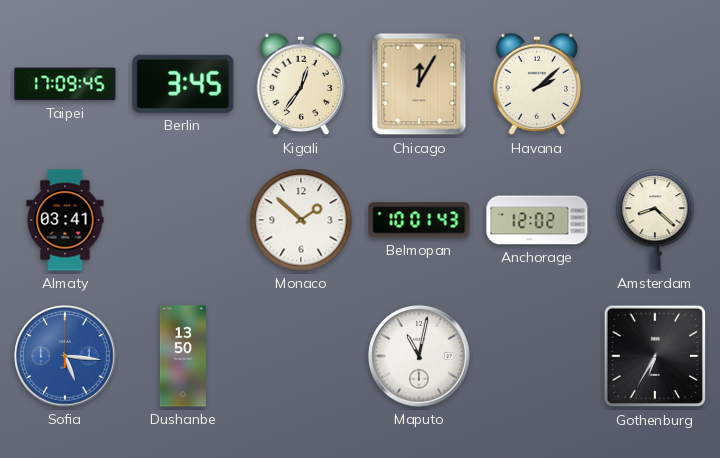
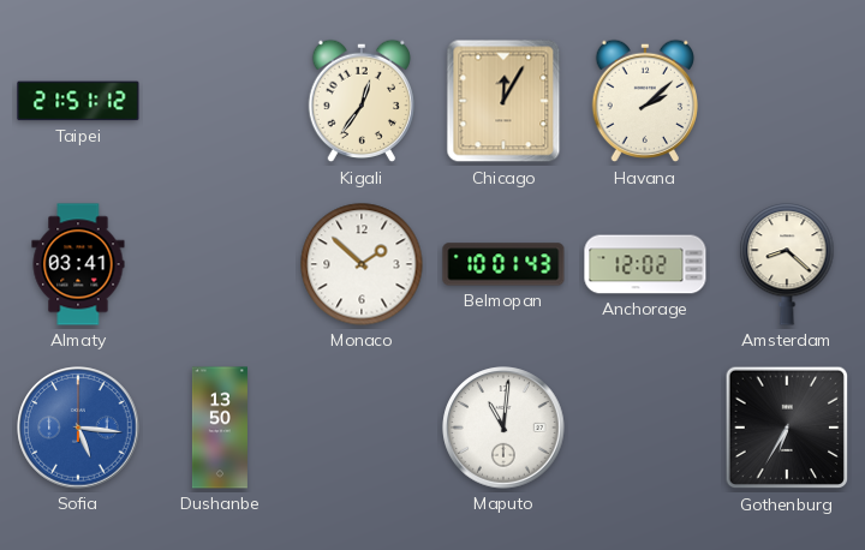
Taipei: 17:09 -> 21:51 (78, 101)
Berlin: 3:45 -> none (183, 84)
Maputo: 11:02 -> 11:01 (503, 428)
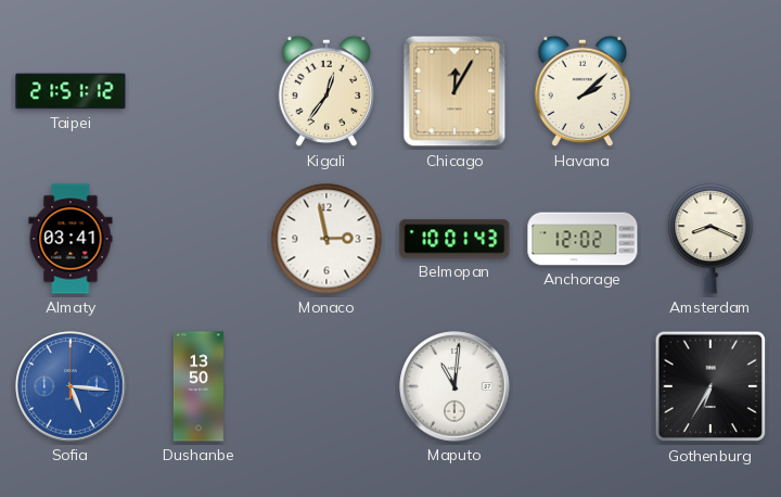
Monaco: 1:52 -> 2:58 (327, 239)
Amsterdam: 8:22 -> 8:19 (710, 239)
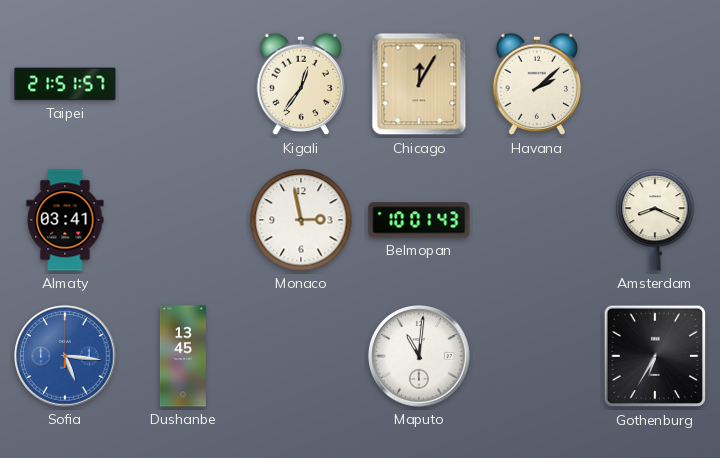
Taipei: 21:51:12 -> 21:51:57 (65, 84)
Anchorage: 12:02 -> none (582, 239)
Dushanbe: 13:50 -> 13:45 (183, 356)
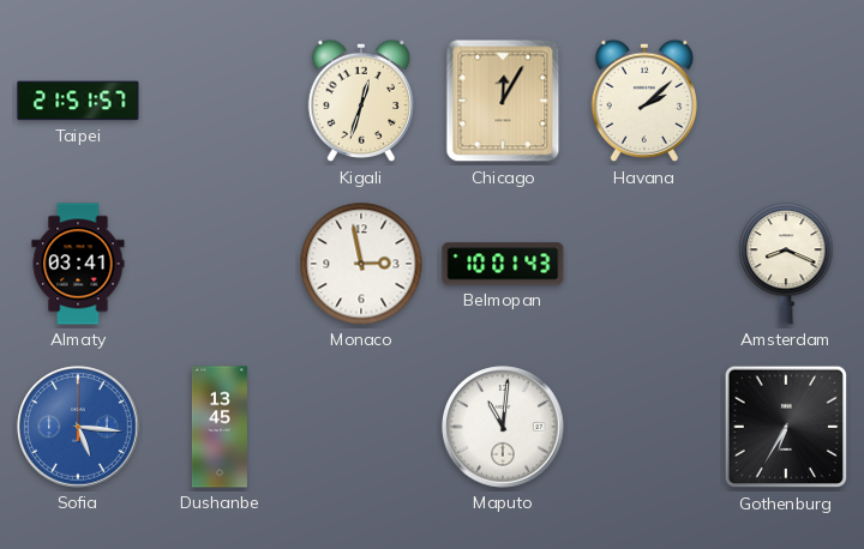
Kigali: 12:36 -> 12:33 (360, 101)
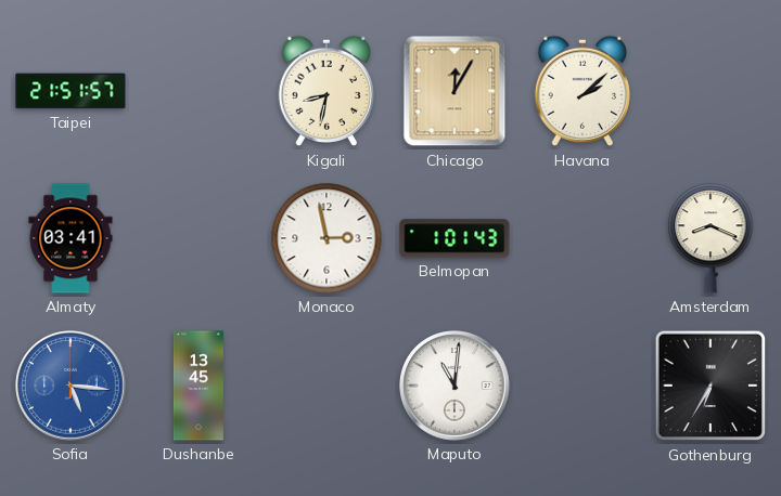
Kigali: 12:33 -> 8:32 (325, 91)
Belmopan: 10:01 -> 1:01 (454, 238)
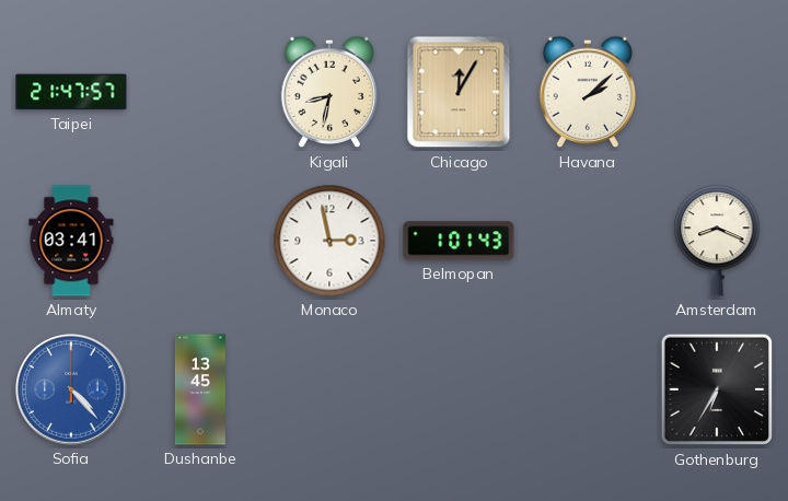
Taipei: 21:51 -> 21:47 (71, 92)
Sofia: 5:16 -> 4:23 (71, 389)
Maputo: 11:01 -> none (454, 386)
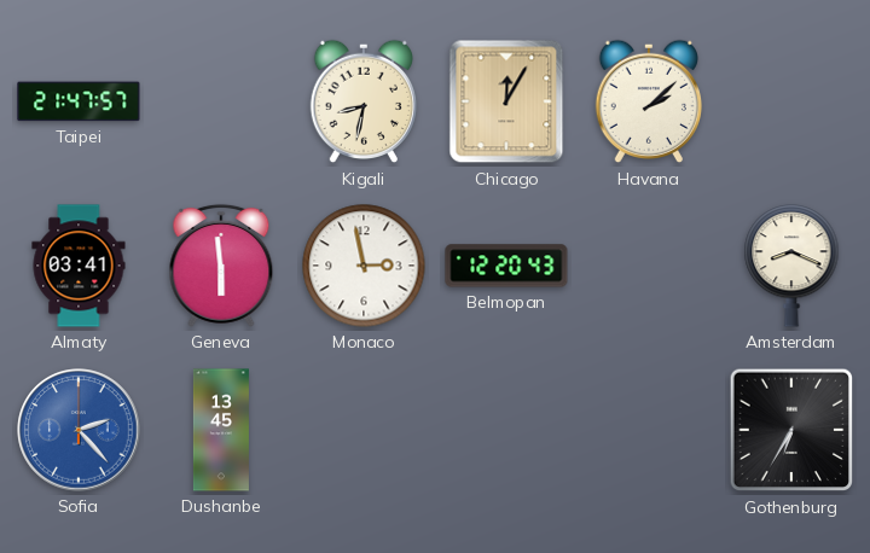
Geneva: none -> 5:59 (221, 266)
Belmopan: 1:01 -> 12:20 (506, 266)
Sofia: 4:23 -> 2:23 (79, 430)
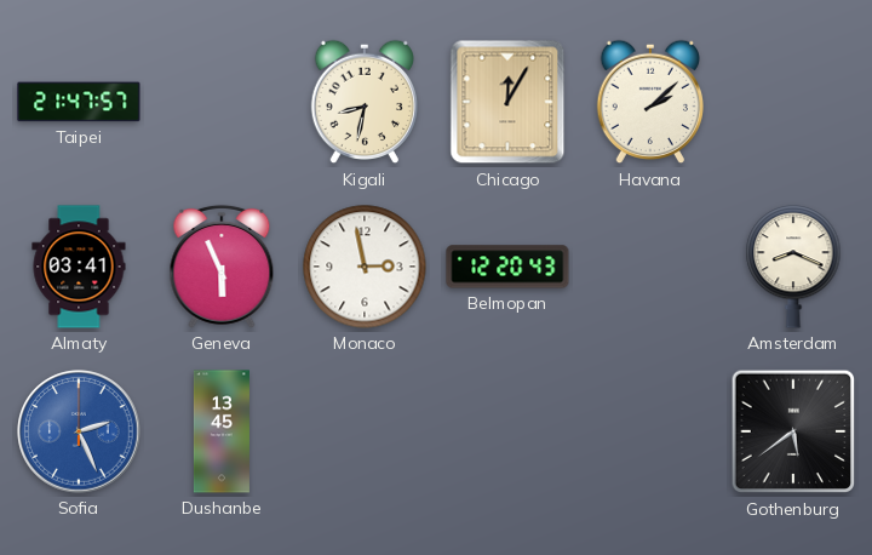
Geneva: 5:59 -> 5:56 (222, 267)
Sofia: 2:23 -> 2:26 (79, 431)
Gothenburg: 6:35 -> 5:39 (793, 431)
